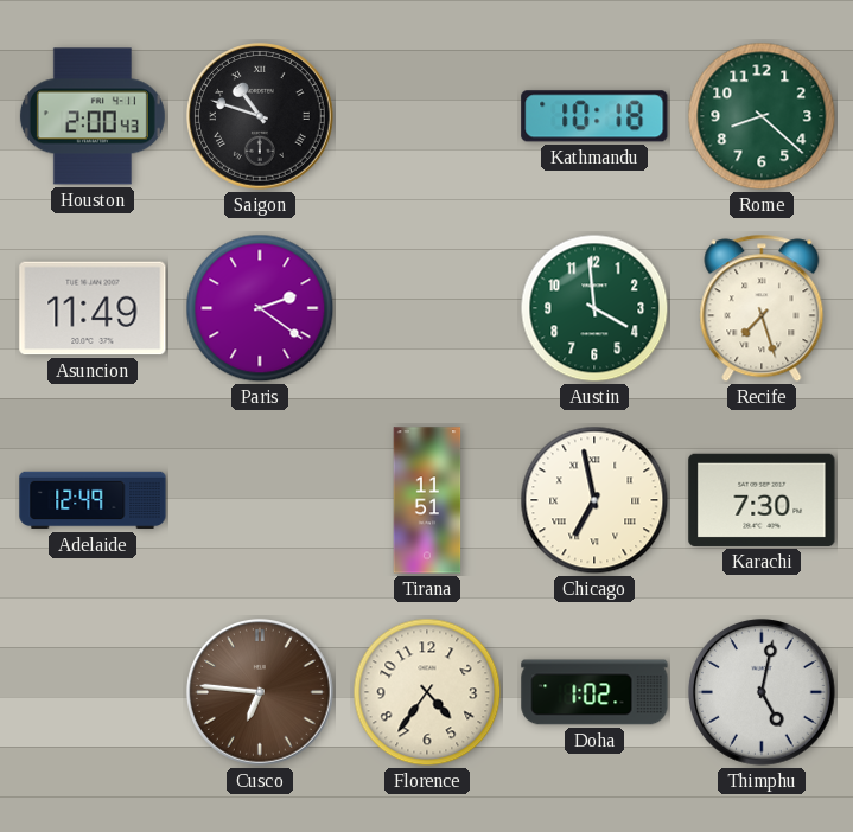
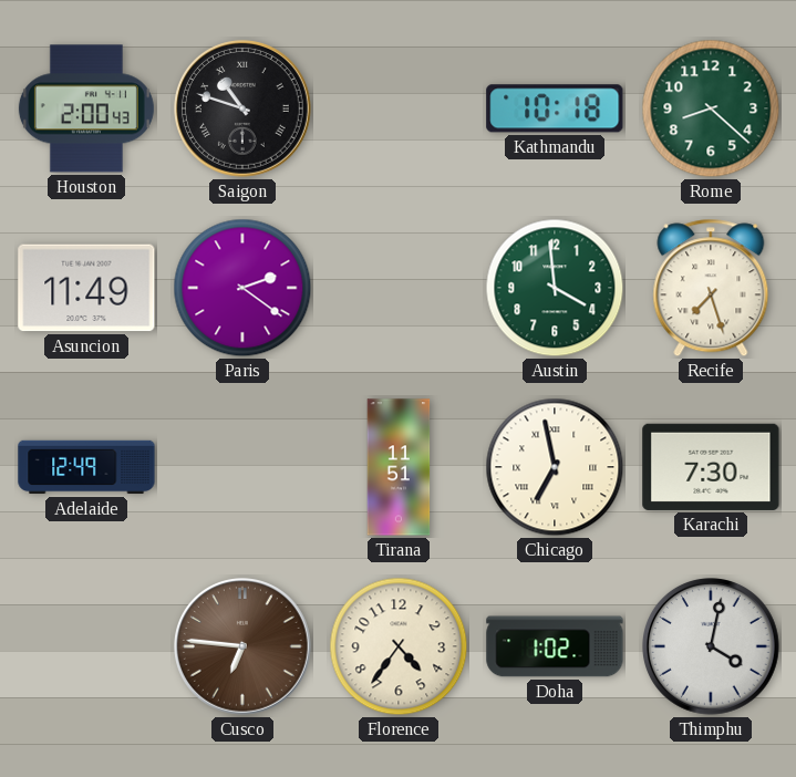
Thimphu: 5:02 -> 4:02 (712, 647)
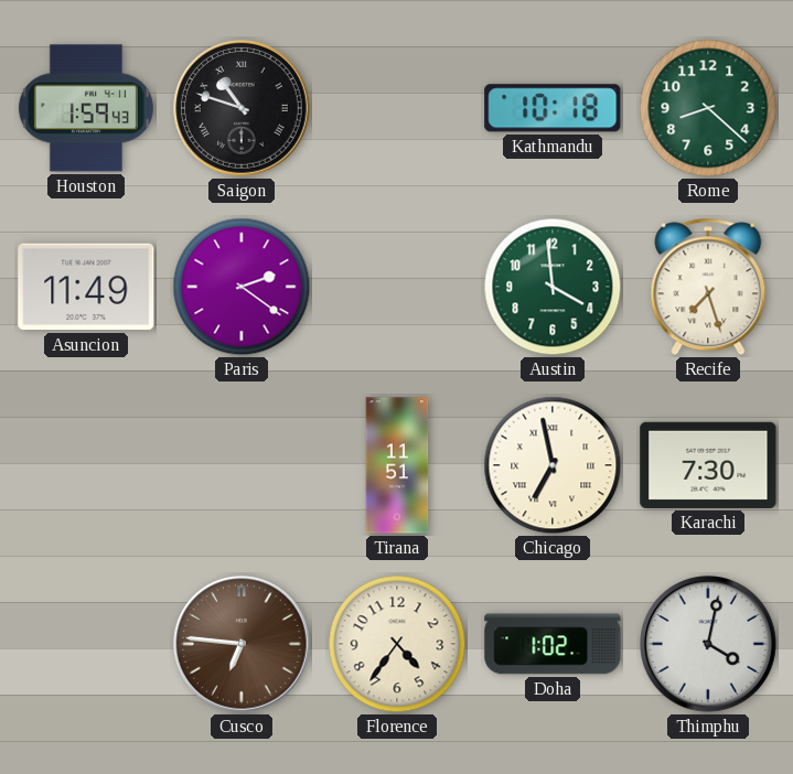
Houston: 2:00 -> 1:59 (86, 108)
Adelaide: 12:49 -> none (86, 467)
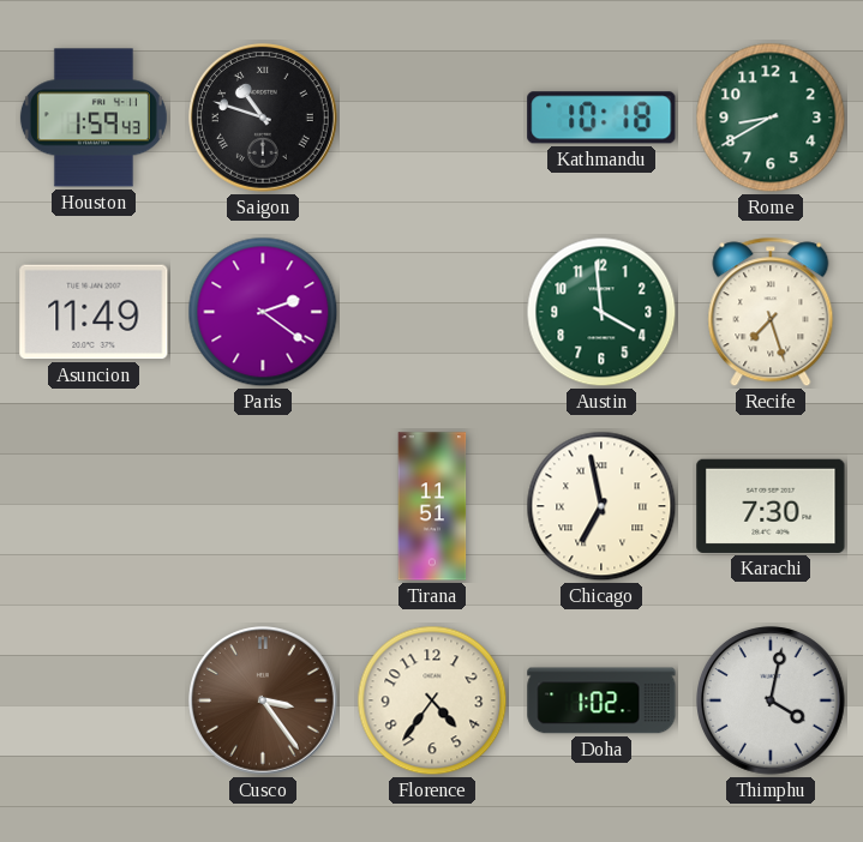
Rome: 8:22 -> 8:40 (771, 118)
Cusco: 6:46 -> 3:24 (264, 702)
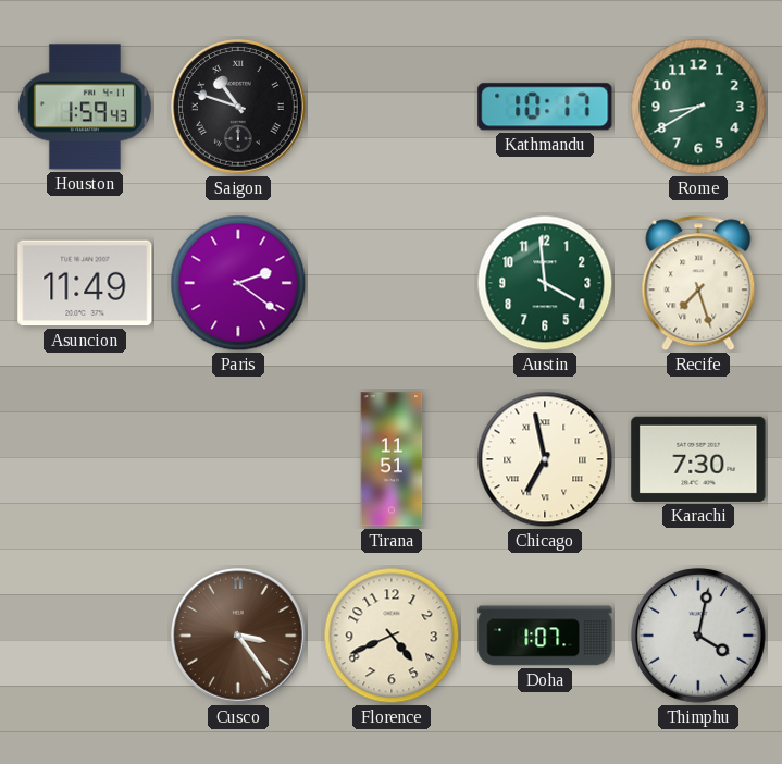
Kathmandu: 10:18 -> 10:17 (545, 107)
Florence: 4:36 -> 4:41 (392, 636)
Doha: 1:02 -> 1:07 (545, 636)
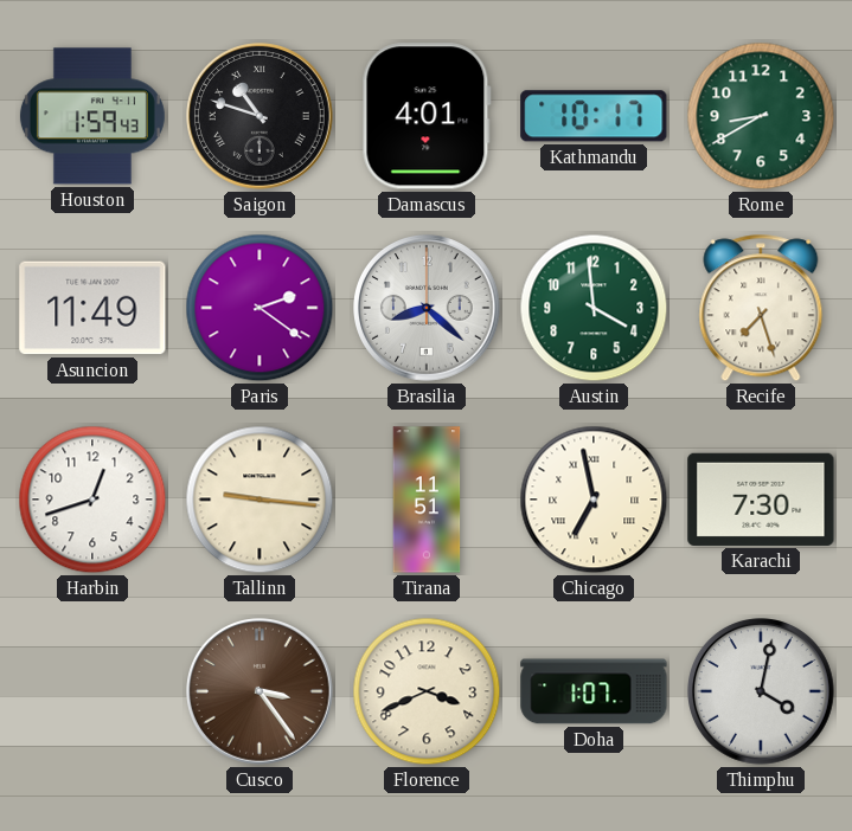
Damascus: none -> 4:01 (427, 116)
Brasilia: none -> 8:22 (428, 309)
Harbin: none -> 12:42 (92, 500)
Tallinn: none -> 9:16 (260, 500)
Florence: 4:41 -> 3:41 (427, 691)
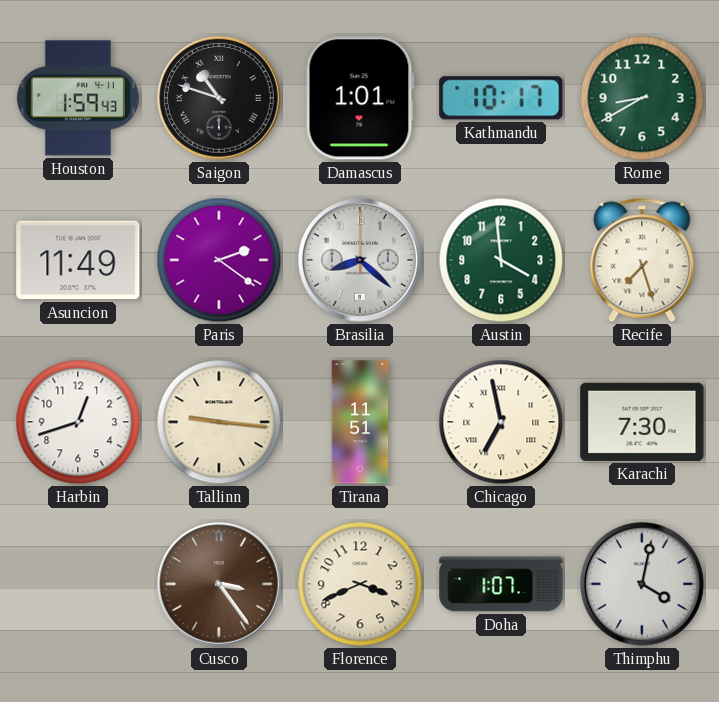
Damascus: 4:01 -> 1:01 (360, 98)
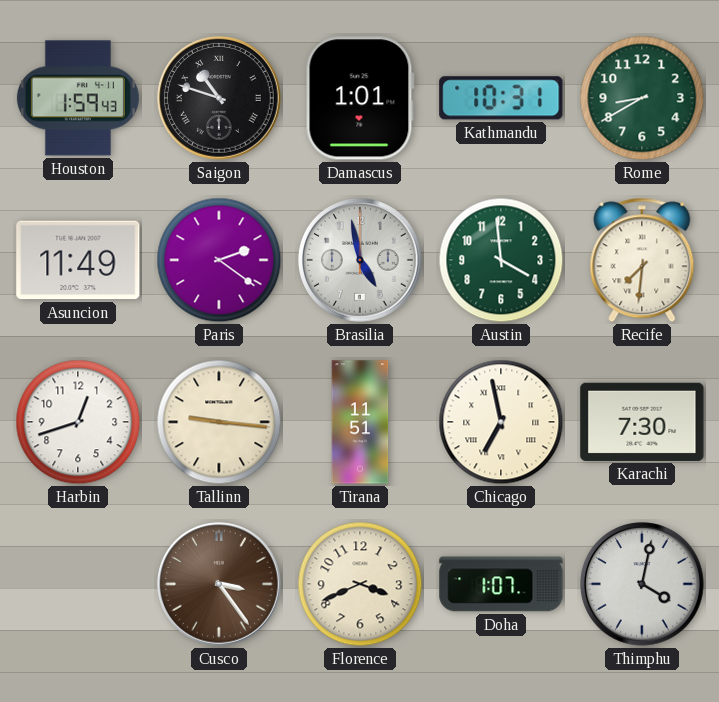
Kathmandu: 10:17 -> 10:31 (501, 98)
Brasilia: 8:22 -> 4:58 (361, 261)
Recife: 7:27 -> 7:31 (642, 260)
